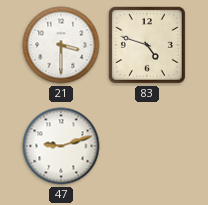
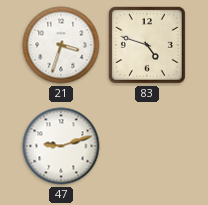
21: 3:30 -> 3:33 (61, 45)
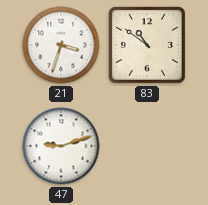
83: 4:48 -> 10:51 (147, 45)
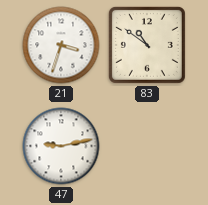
47: 9:12 -> 9:13 (61, 146)
